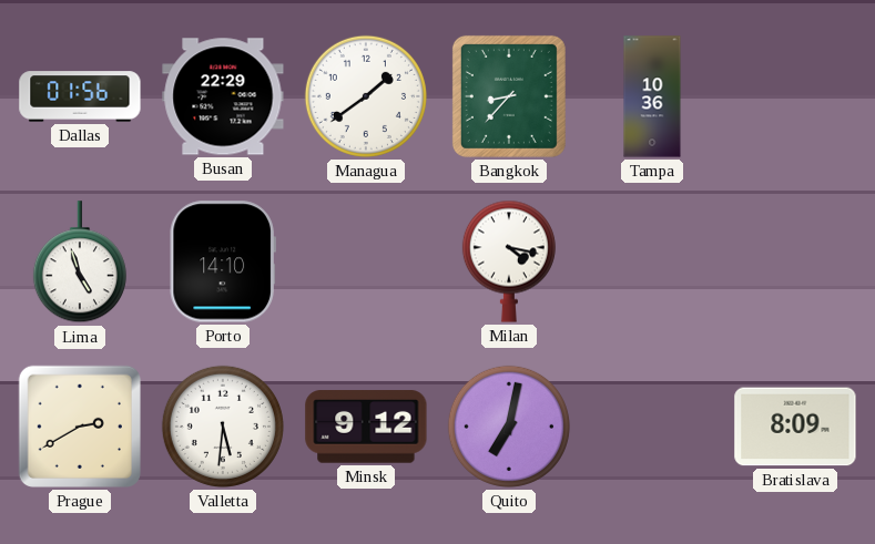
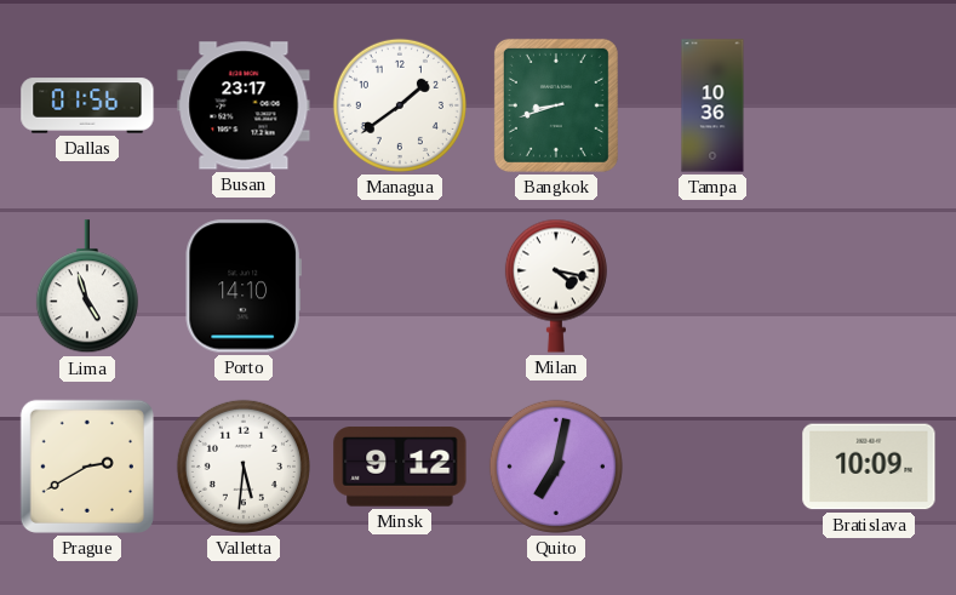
Busan: 22:29 -> 23:17 (244, 105)
Bangkok: 8:37 -> 8:42 (556, 105)
Bratislava: 8:09 -> 10:09 (869, 467)
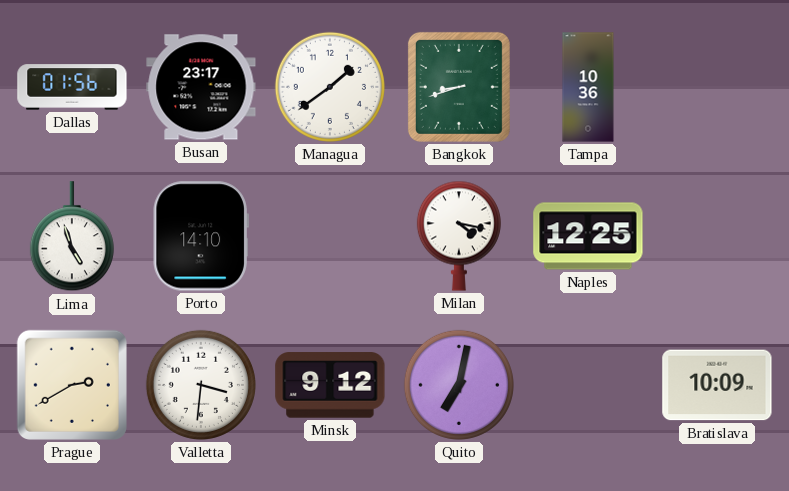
Naples: none -> 12:25 (588, 236)
Valletta: 5:31 -> 3:31 (201, 385)
